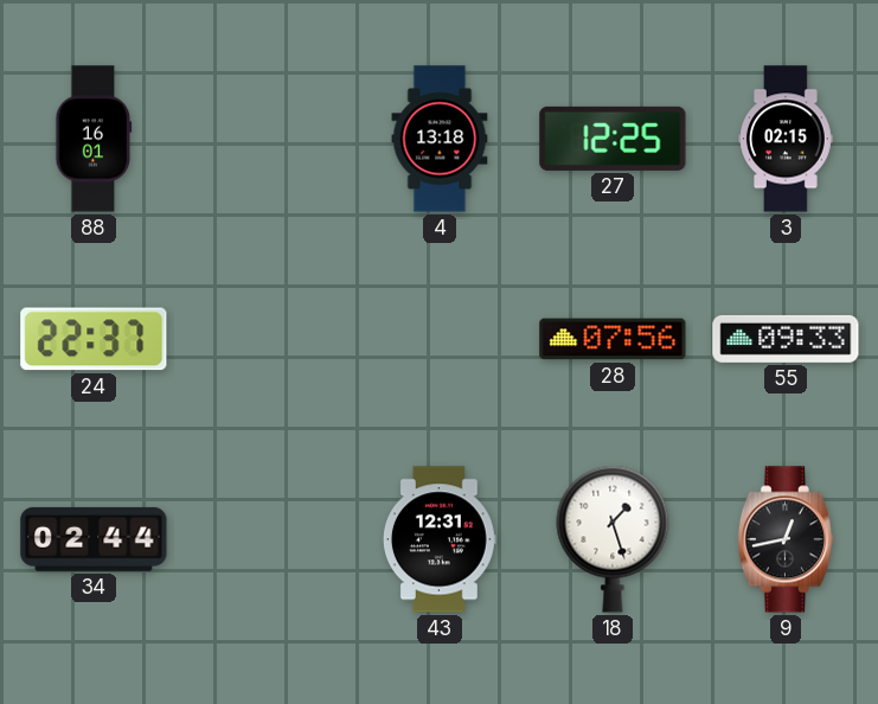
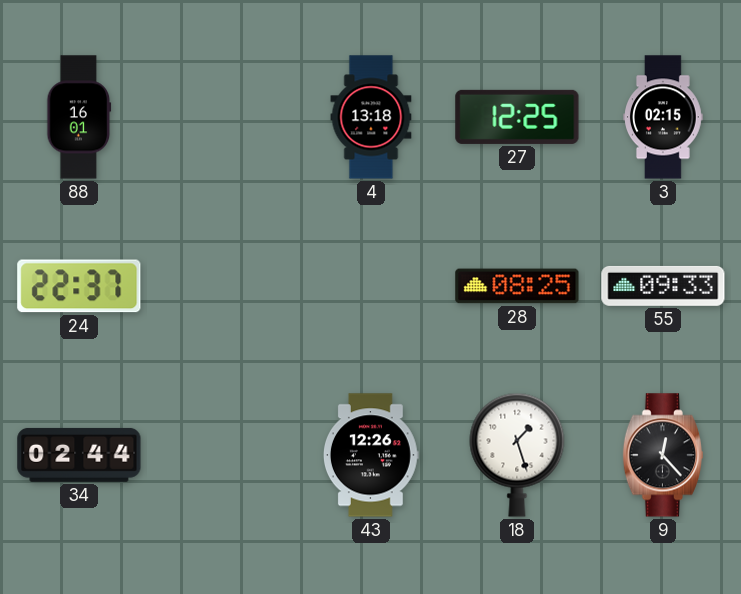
28: 07:56 -> 08:25 (517, 286)
43: 12:31 -> 12:26 (371, 455)
9: 12:43 -> 12:23 (663, 455)
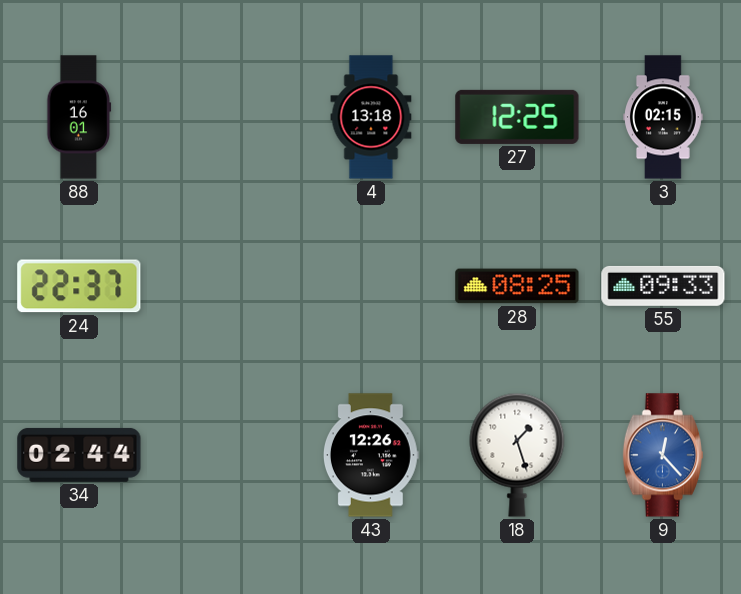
9 dial: black -> blue (663, 455)
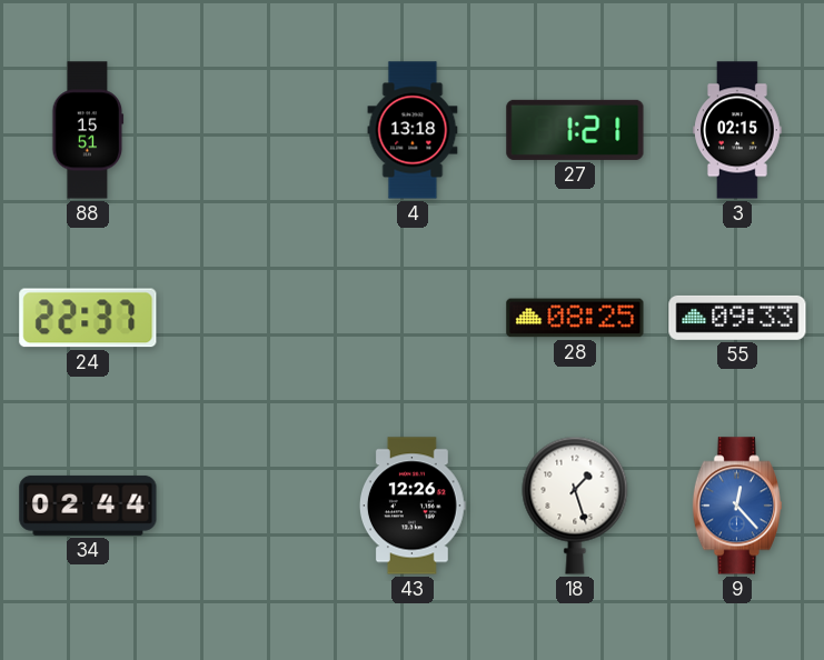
88: 16:01 -> 15:51 (88, 130)
27: 12:25 -> 1:21 (575, 130)
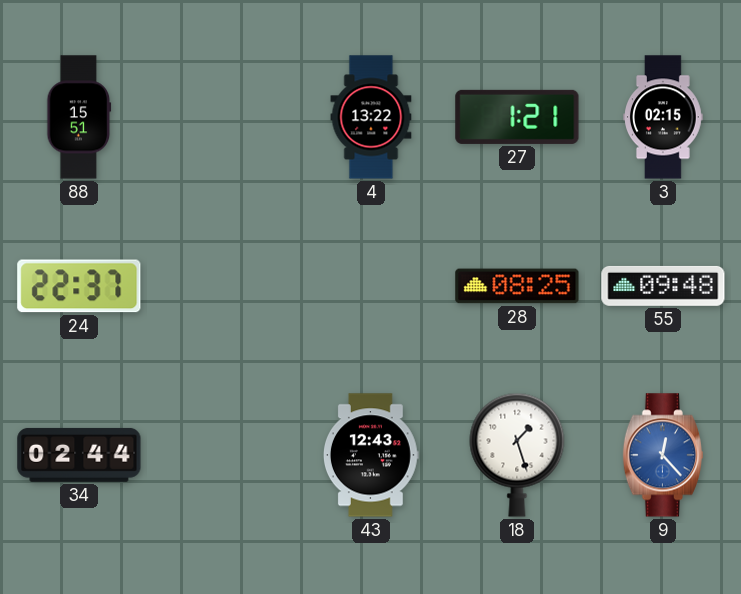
4: 13:18 -> 13:22 (371, 117)
55: 09:33 -> 09:48 (663, 286)
43: 12:26 -> 12:43 (371, 455)
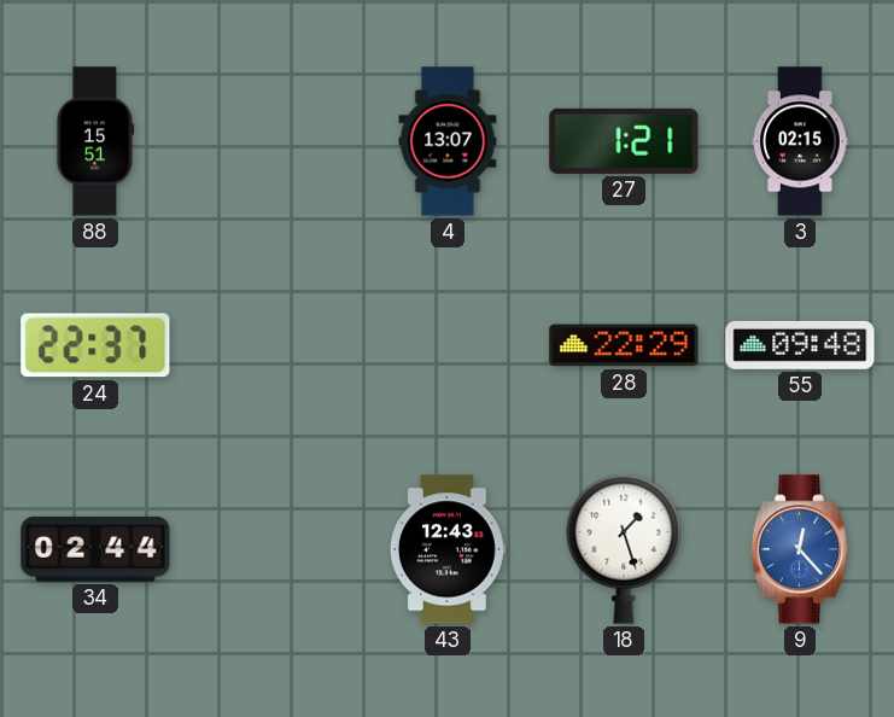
4: 13:22 -> 13:07 (448, 141)
28: 08:25 -> 22:29 (624, 345)
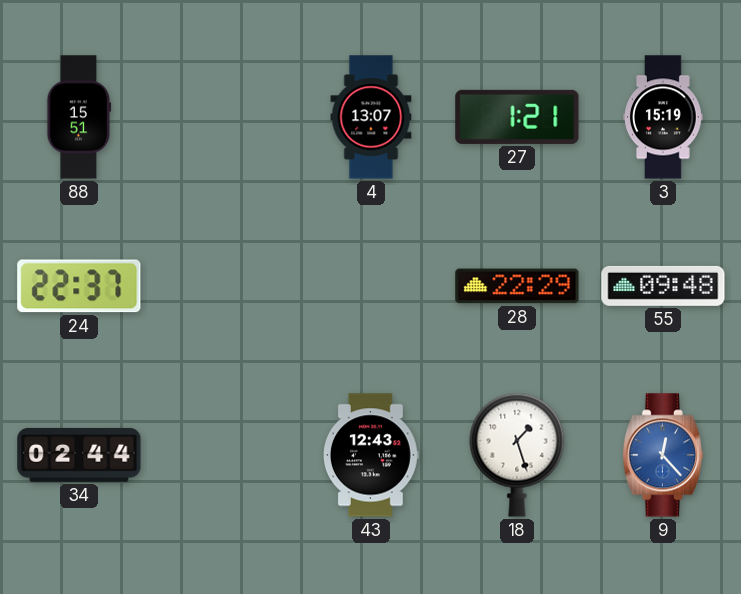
3: 02:15 -> 15:19 (664, 117)
